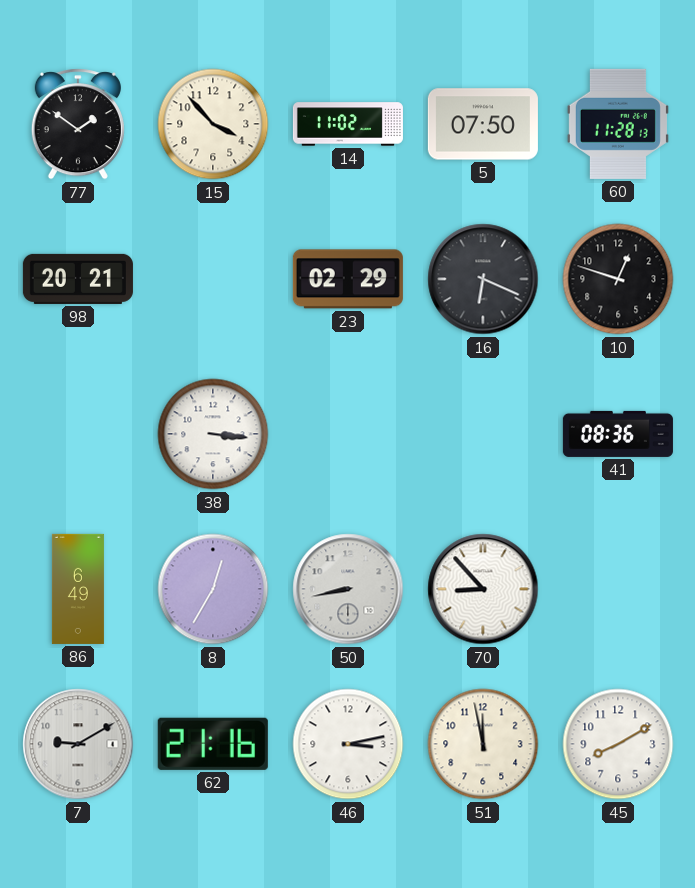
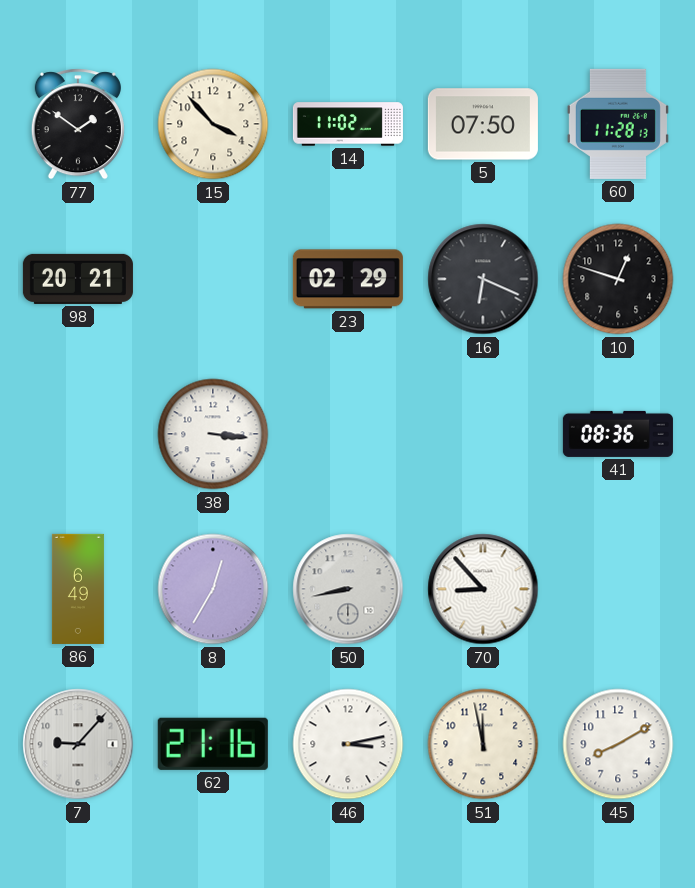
7: 9:10 -> 9:07 (78, 744)
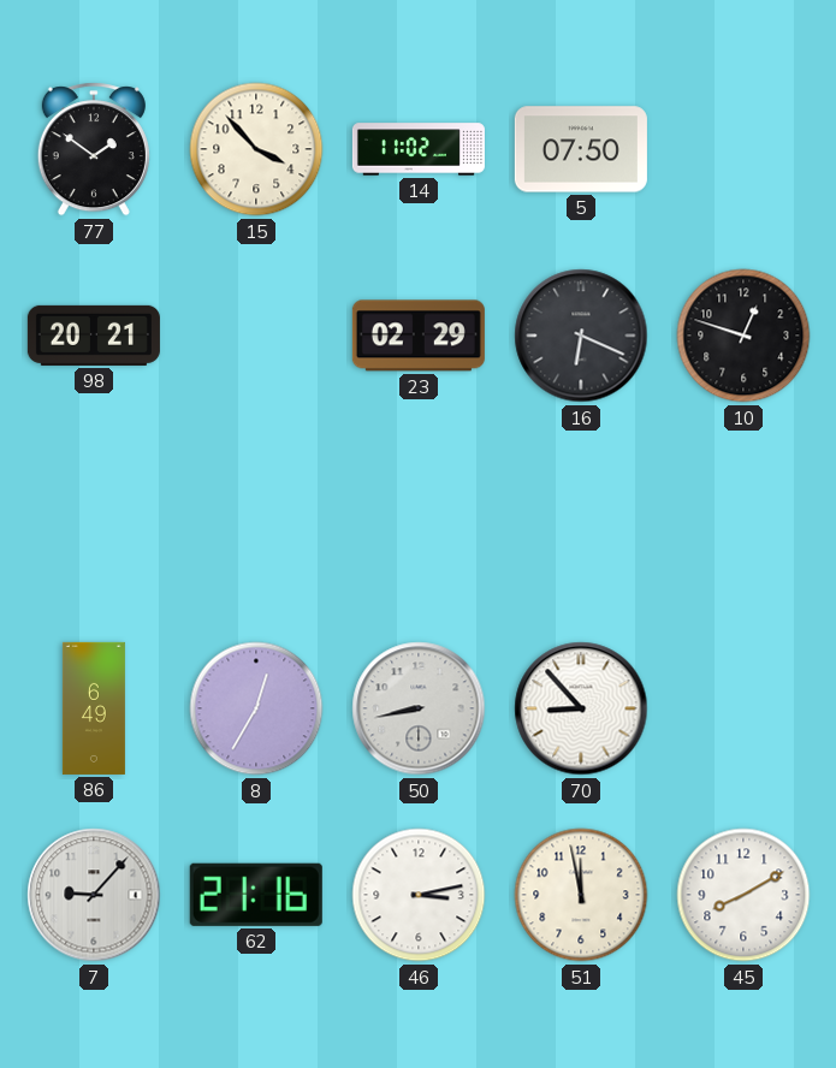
60: 11:28 -> none (618, 124)
38: 3:16 -> none (213, 434)
41: 08:36 -> none (618, 434)
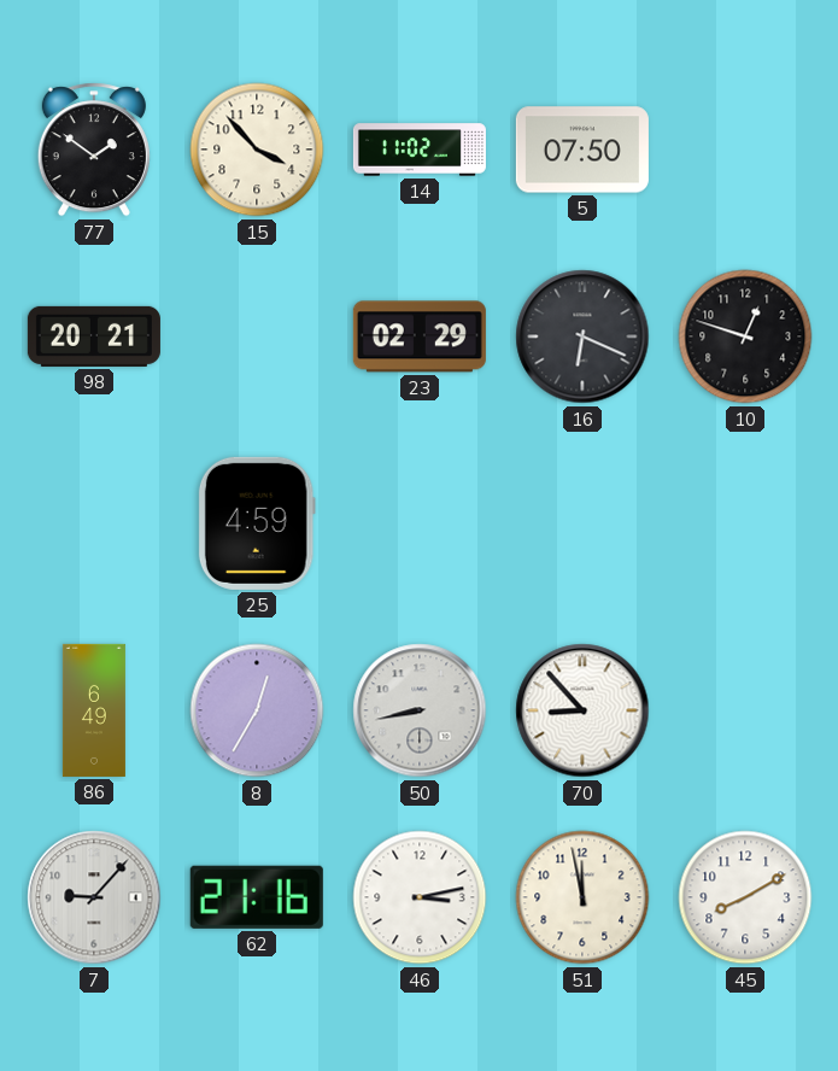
25: none -> 4:59 (257, 523)
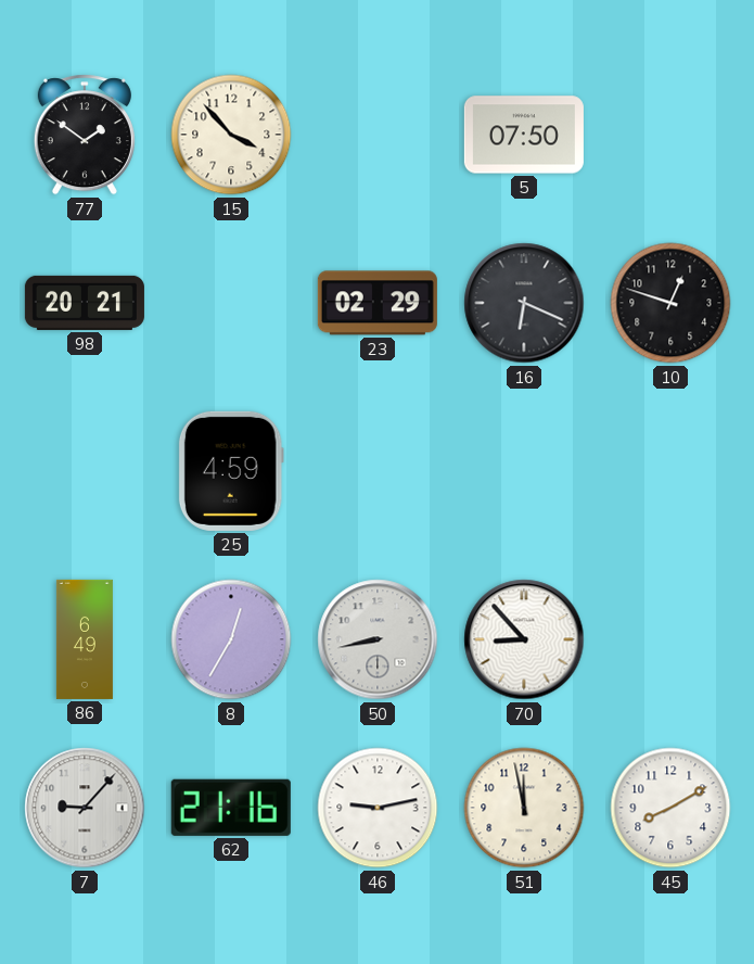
14: 11:02 -> none (420, 150)
46: 3:13 -> 9:13 (378, 808)
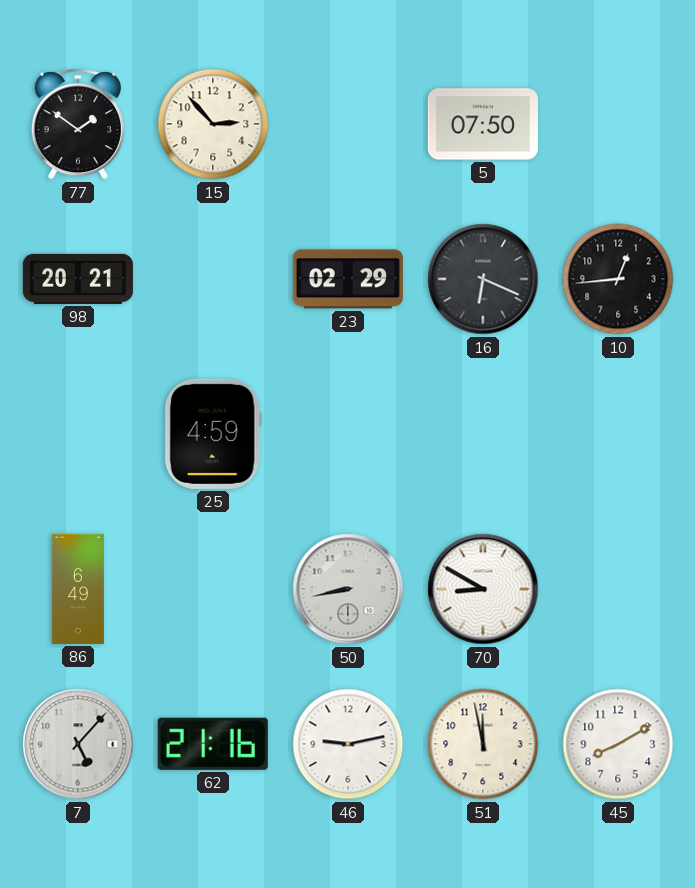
15: 3:53 -> 2:53 (213, 124)
10: 12:48 -> 12:44 (618, 279)
8: 12:35 -> none (231, 639)
70: 8:53 -> 8:50 (483, 589)
7: 9:07 -> 5:07 (78, 744)
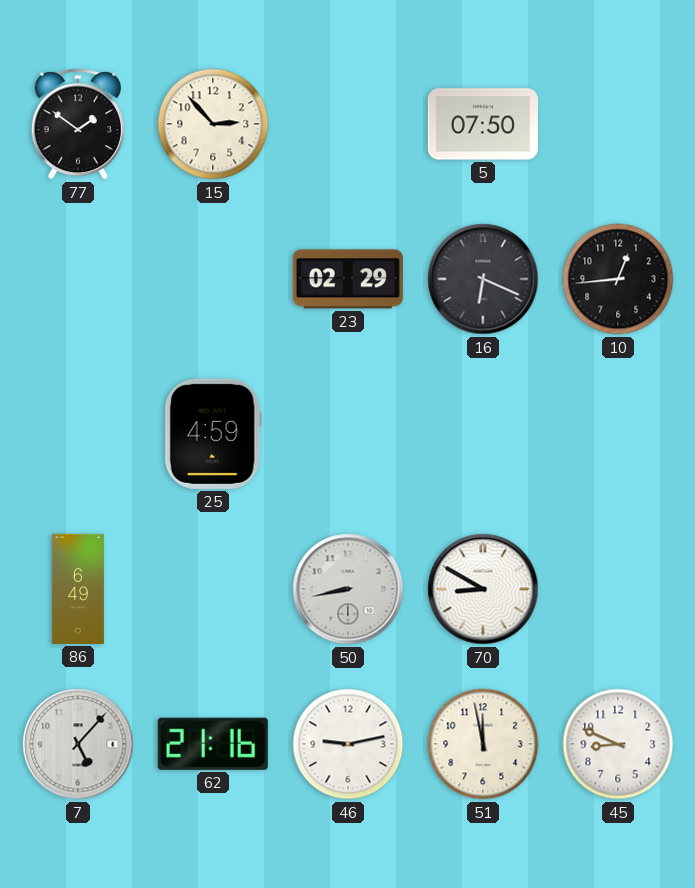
98: 20:21 -> none (78, 279)
45: 8:10 -> 8:49 (618, 744)
